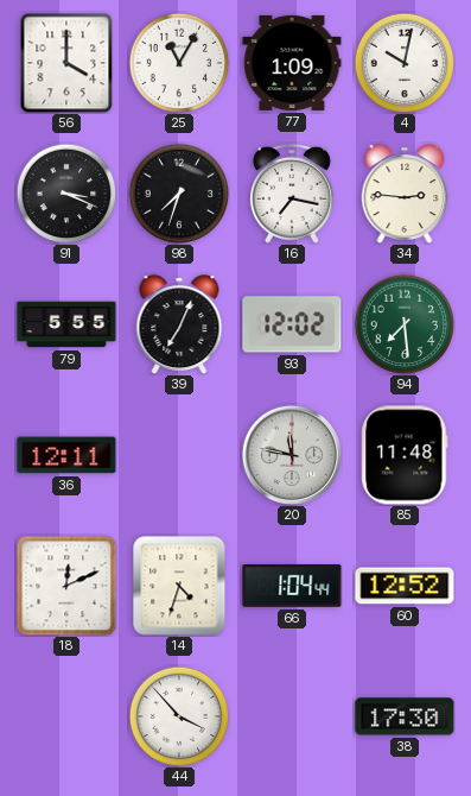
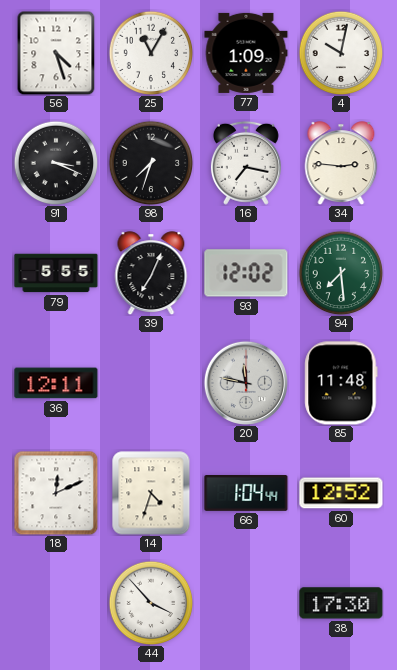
56: 4:00 -> 4:27 (56, 53)
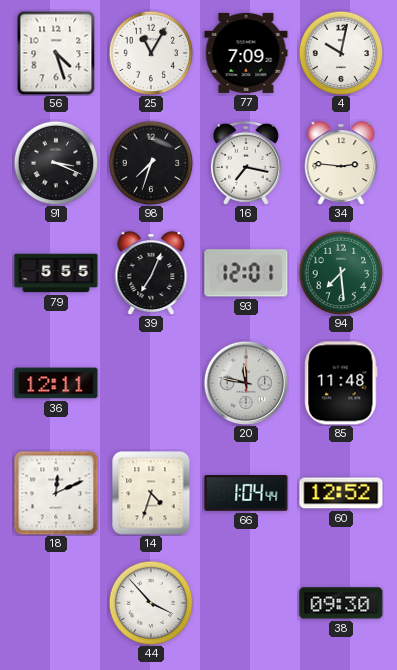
77: 1:09 -> 7:09 (246, 53)
93: 12:02 -> 12:01 (246, 273)
38: 17:30 -> 09:30 (341, 603)
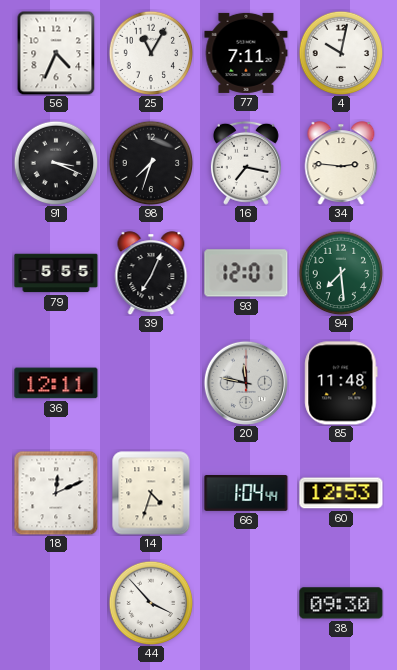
56: 4:27 -> 4:34 (56, 53)
77: 7:09 -> 7:11 (246, 53)
60: 12:52 -> 12:53 (341, 493)
